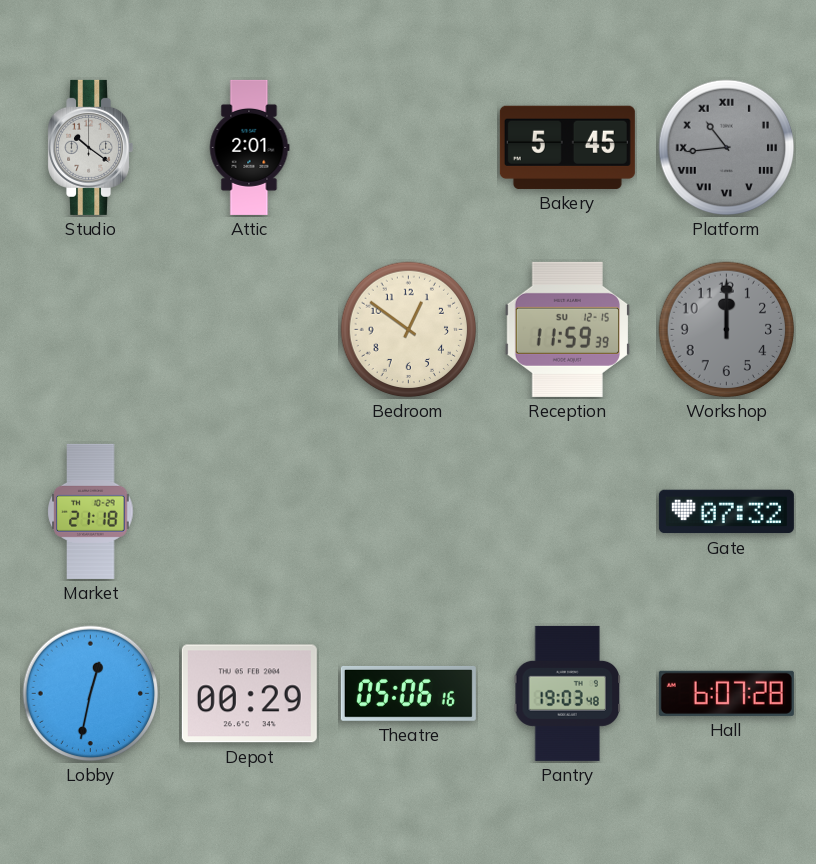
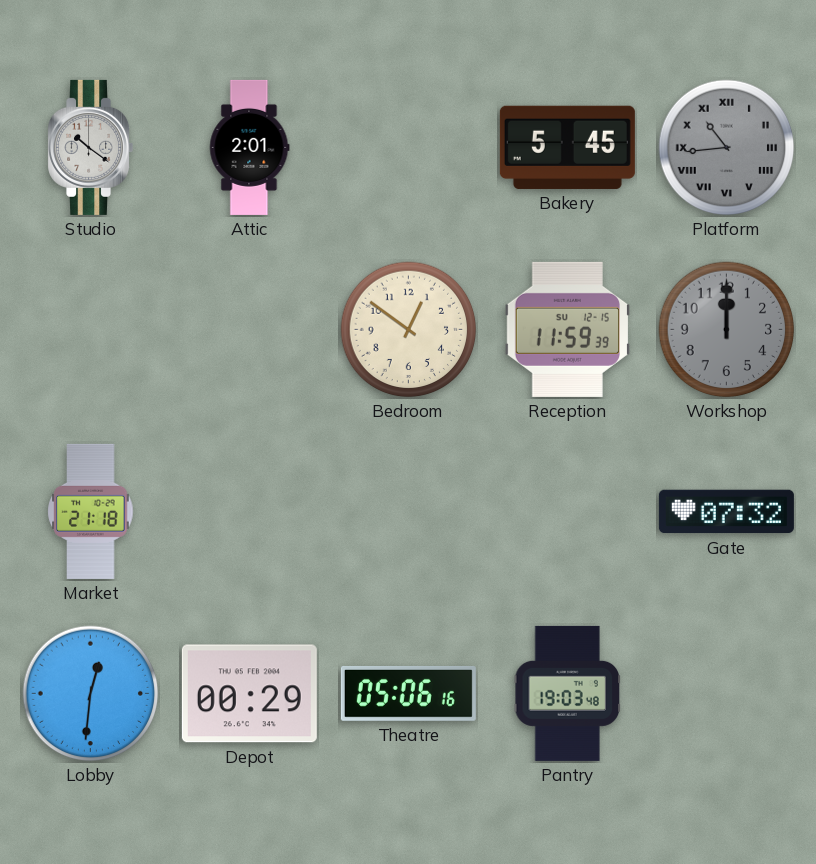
Lobby: 12:32 -> 12:31 (91, 694)
Hall: 6:07 -> none (726, 693)
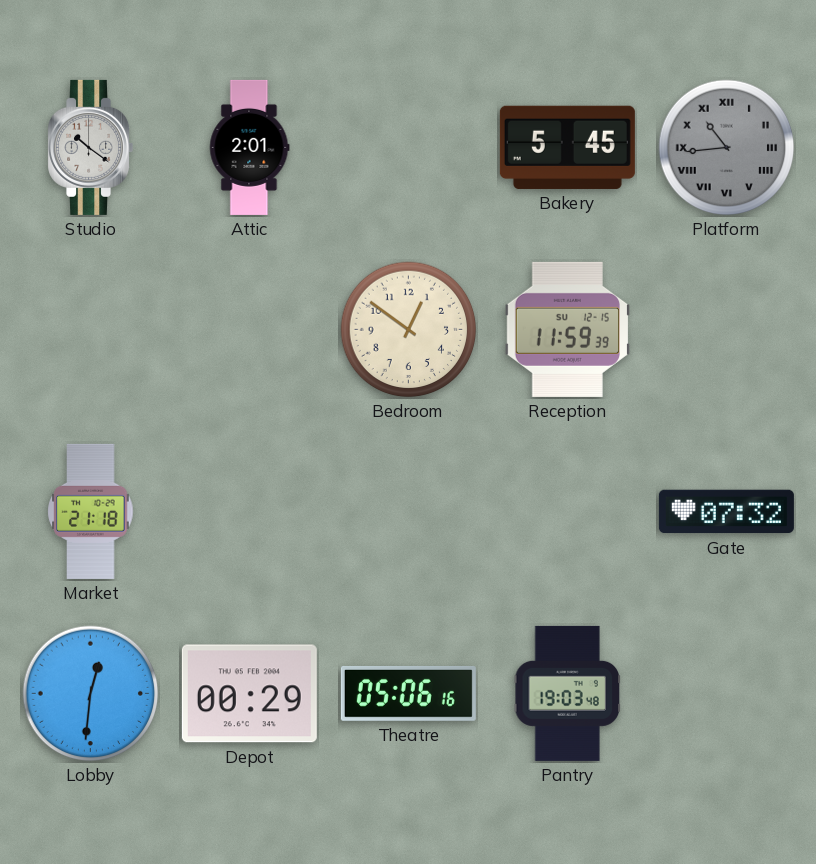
Workshop: 12:00 -> none (727, 330)
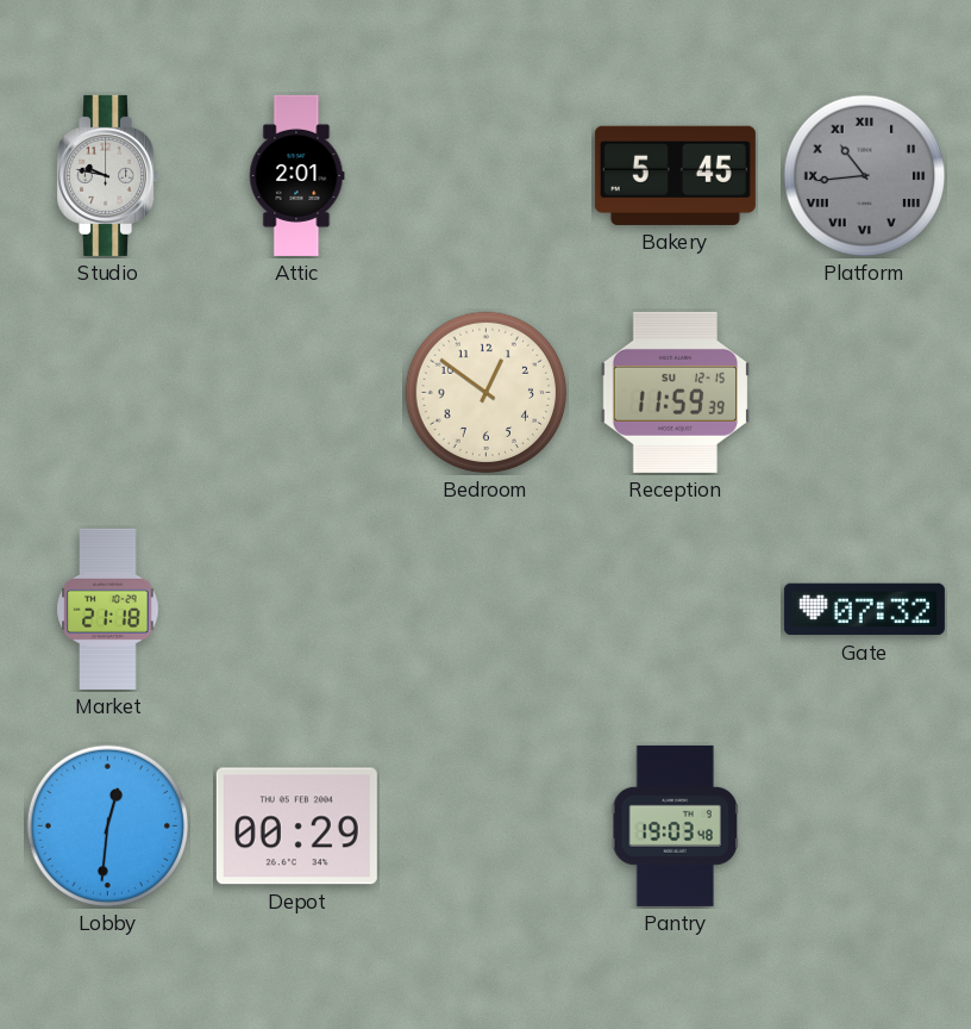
Studio: 10:21 -> 9:47 (108, 175)
Theatre: 05:06 -> none (408, 693)
